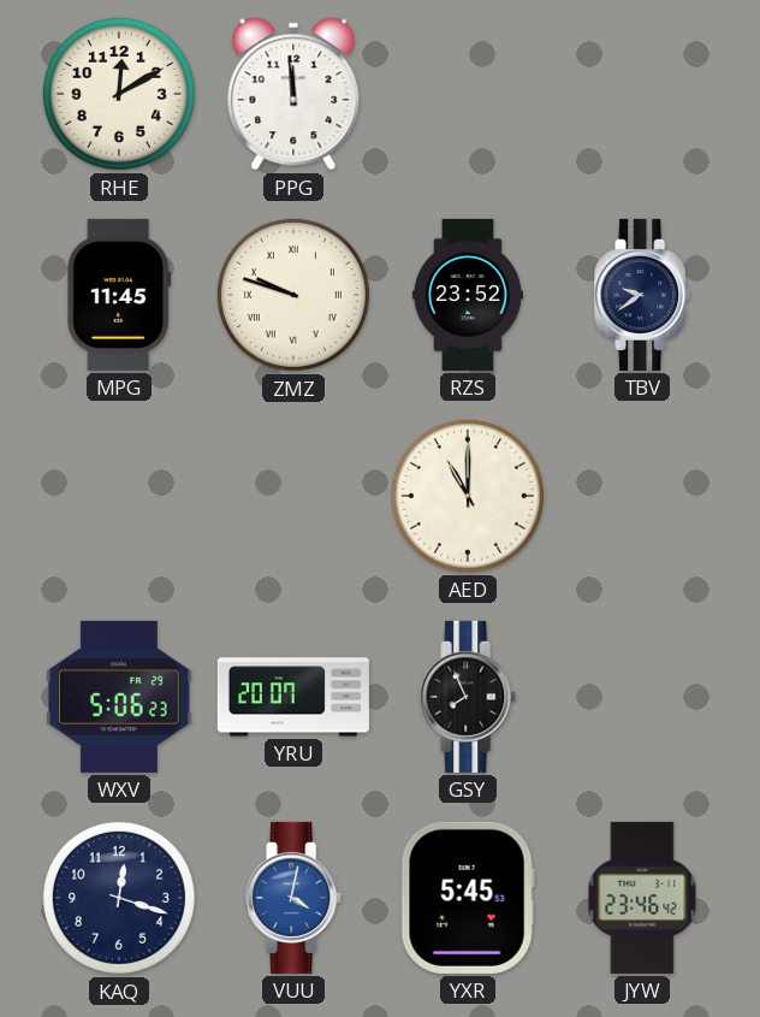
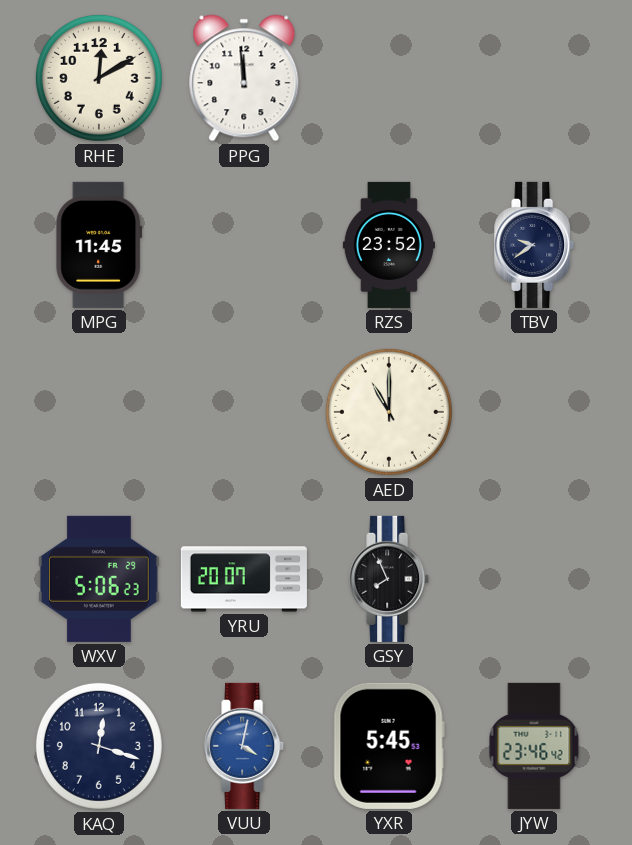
ZMZ: 9:48 -> none (293, 295)
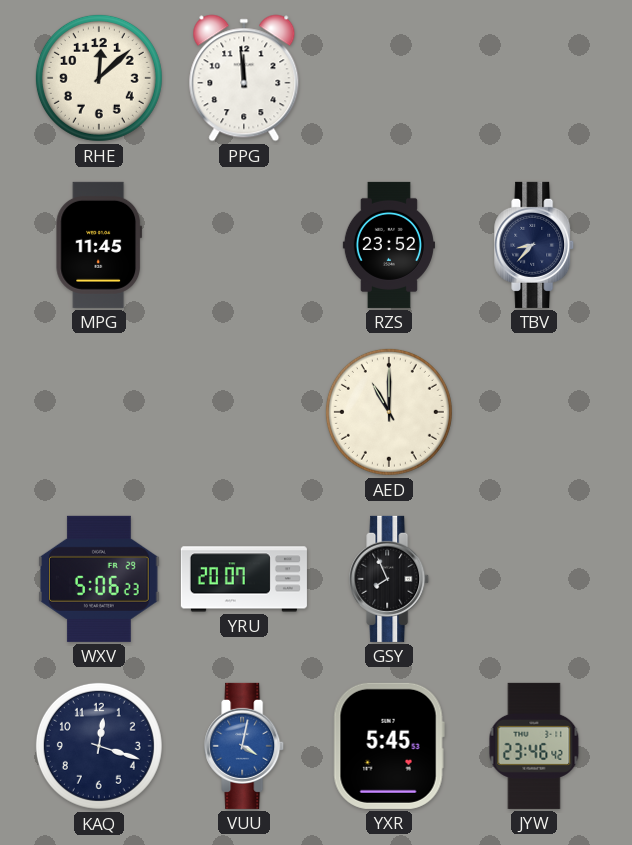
RHE: 12:10 -> 12:08 (99, 78)
TBV: 9:39 -> 8:37 (535, 245)
